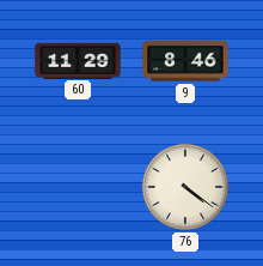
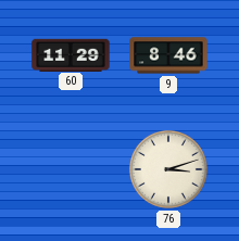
76: 4:21 -> 3:12 (168, 169)
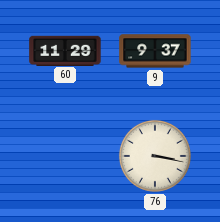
9: 8:46 -> 9:37 (155, 51)
76: 3:12 -> 3:17 (155, 156)
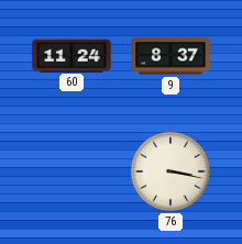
60: 11:29 -> 11:24 (71, 55)
9: 9:37 -> 8:37 (170, 56)
